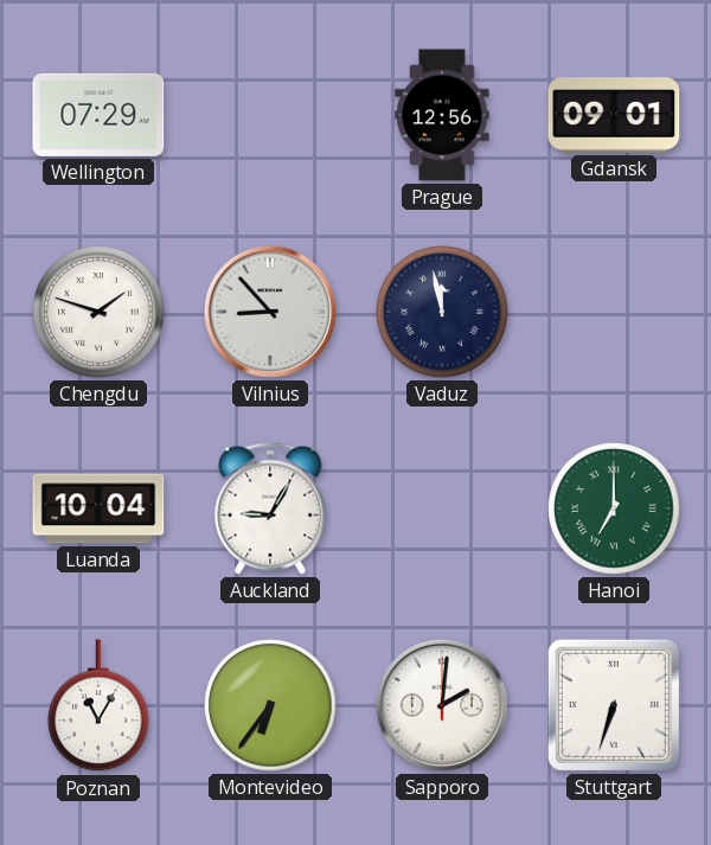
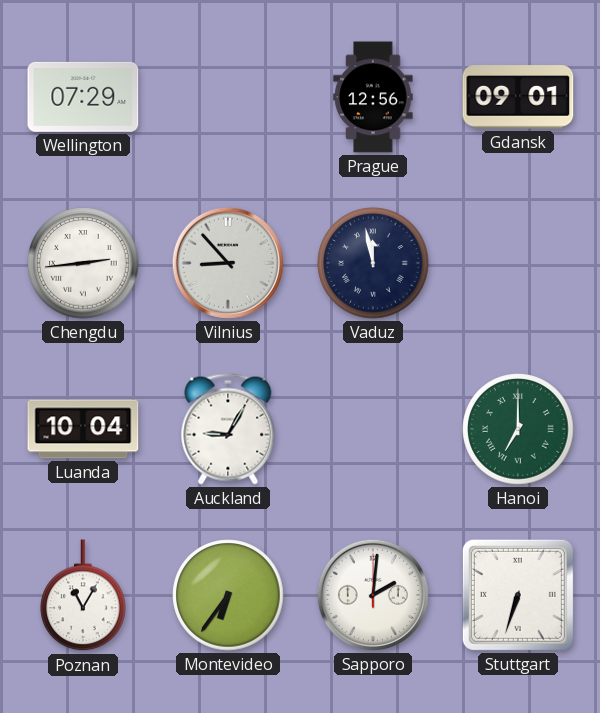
Chengdu: 1:48 -> 2:44 (83, 263)
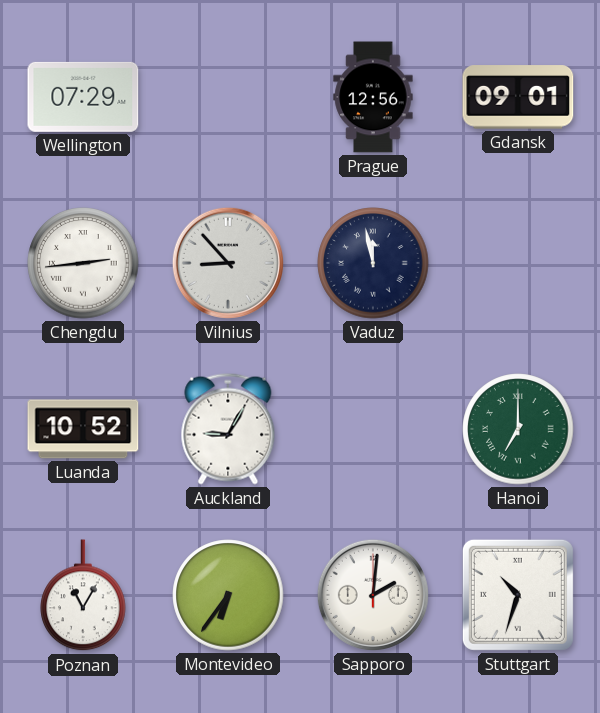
Luanda: 10:04 -> 10:52 (83, 429)
Stuttgart: 6:33 -> 10:33 (518, 595)
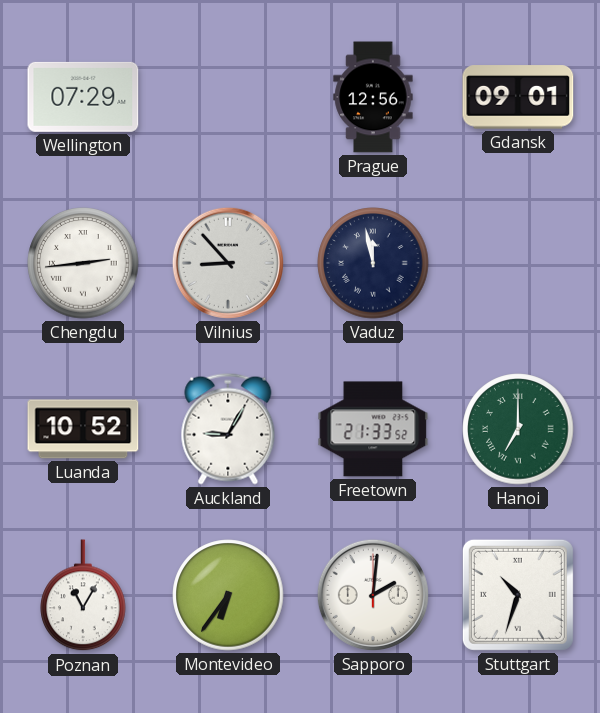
Freetown: none -> 21:33 (373, 429)
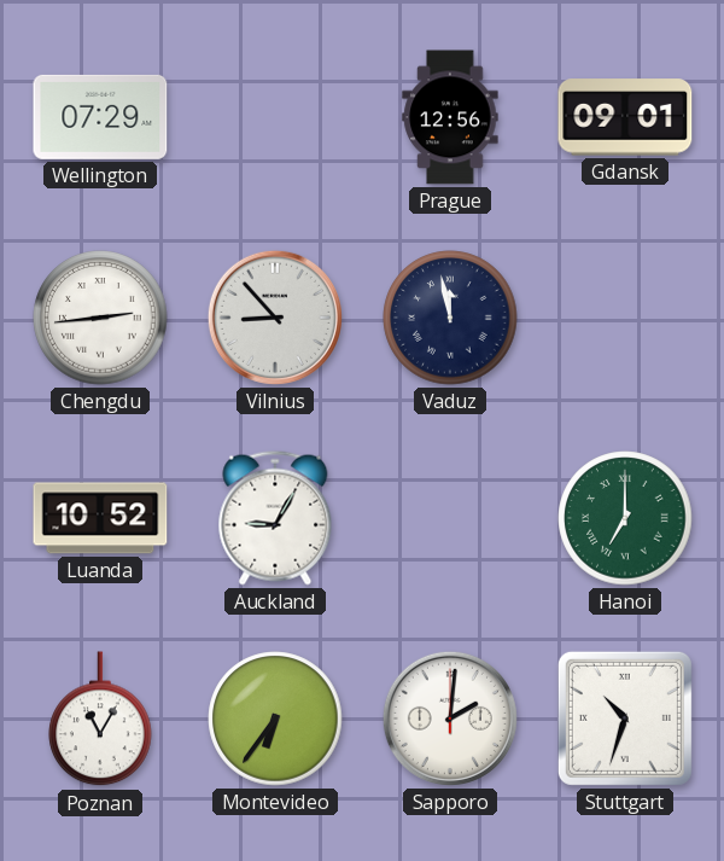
Freetown: 21:33 -> none (373, 429)
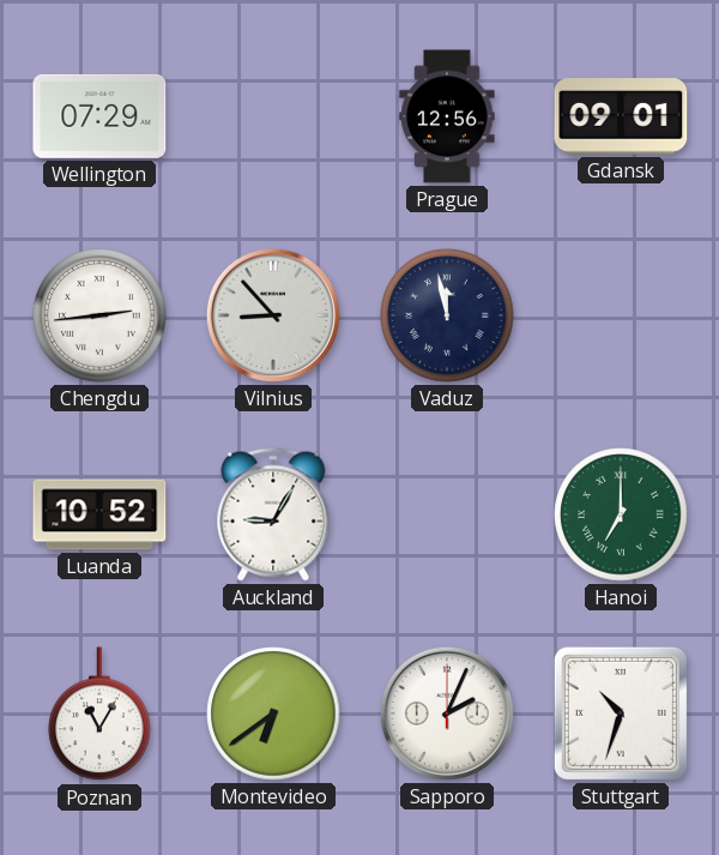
Montevideo: 6:36 -> 6:39 (273, 713)
Sapporo: 2:01 -> 2:04 (447, 713)
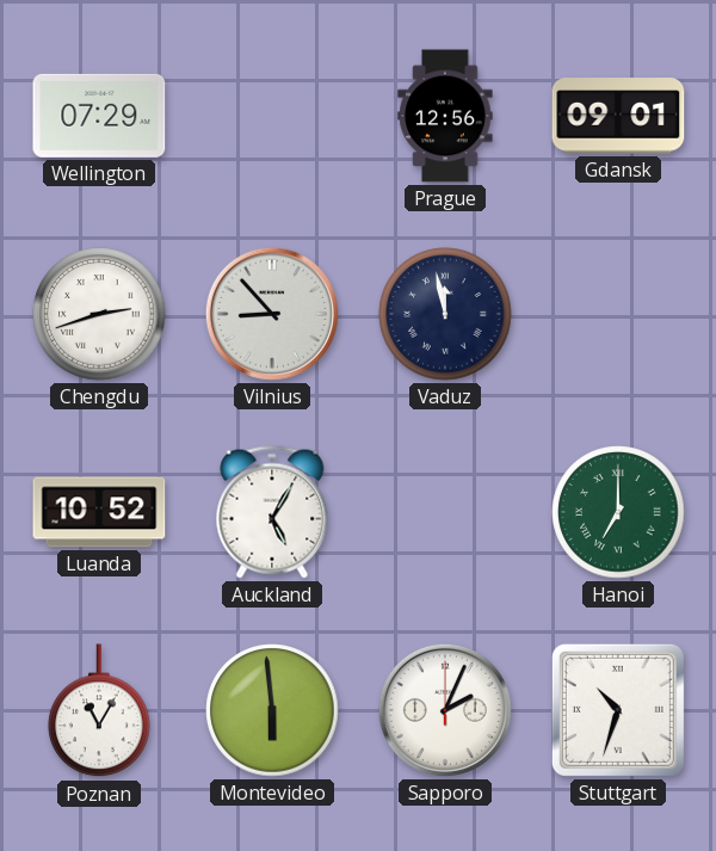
Chengdu: 2:44 -> 2:42 (99, 314)
Auckland: 9:05 -> 5:05 (272, 512)
Montevideo: 6:39 -> 5:59 (272, 710)
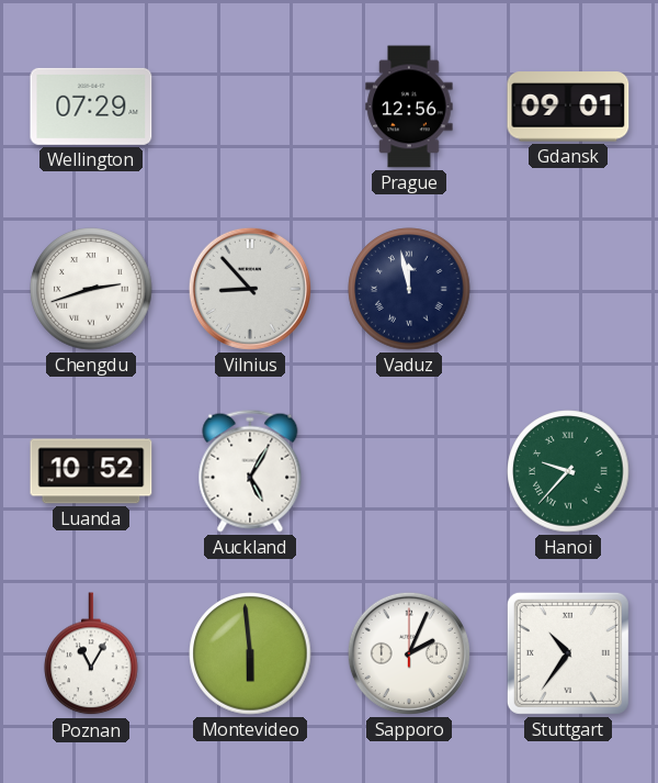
Hanoi: 7:00 -> 9:37 (568, 471)
Stuttgart: 10:33 -> 10:36 (568, 653)
